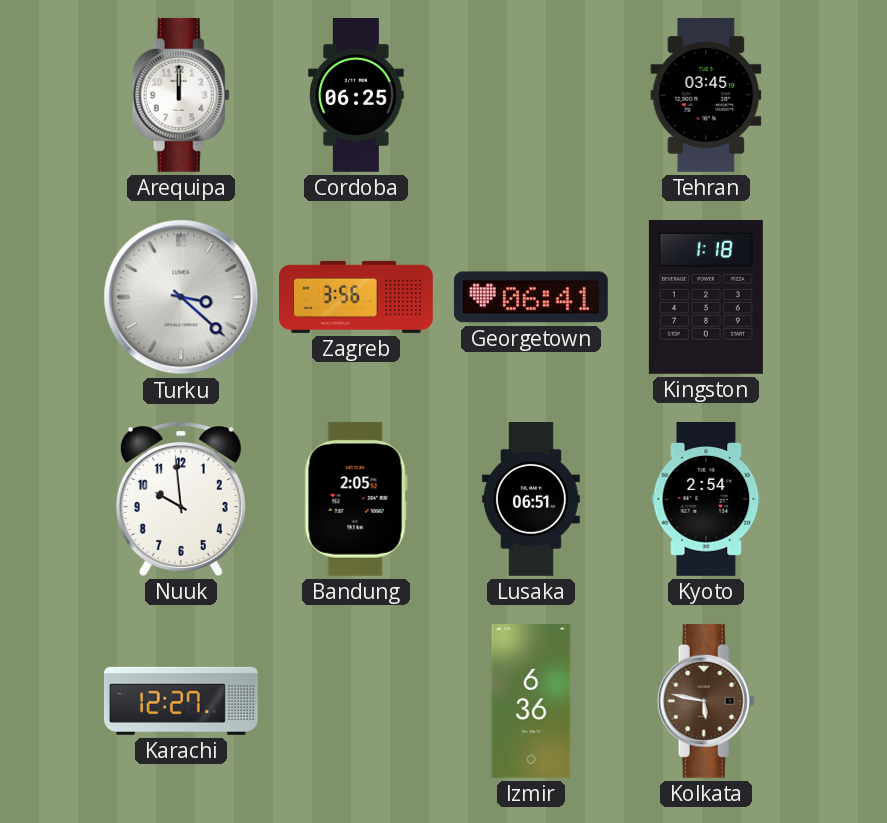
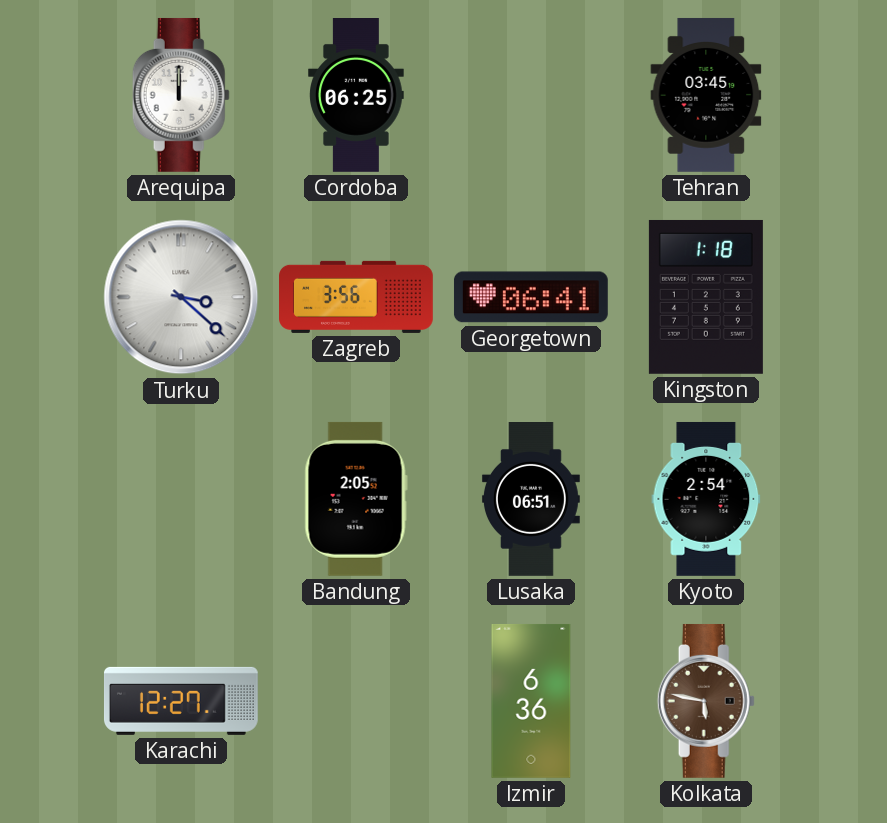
Nuuk: 9:59 -> none (181, 499)
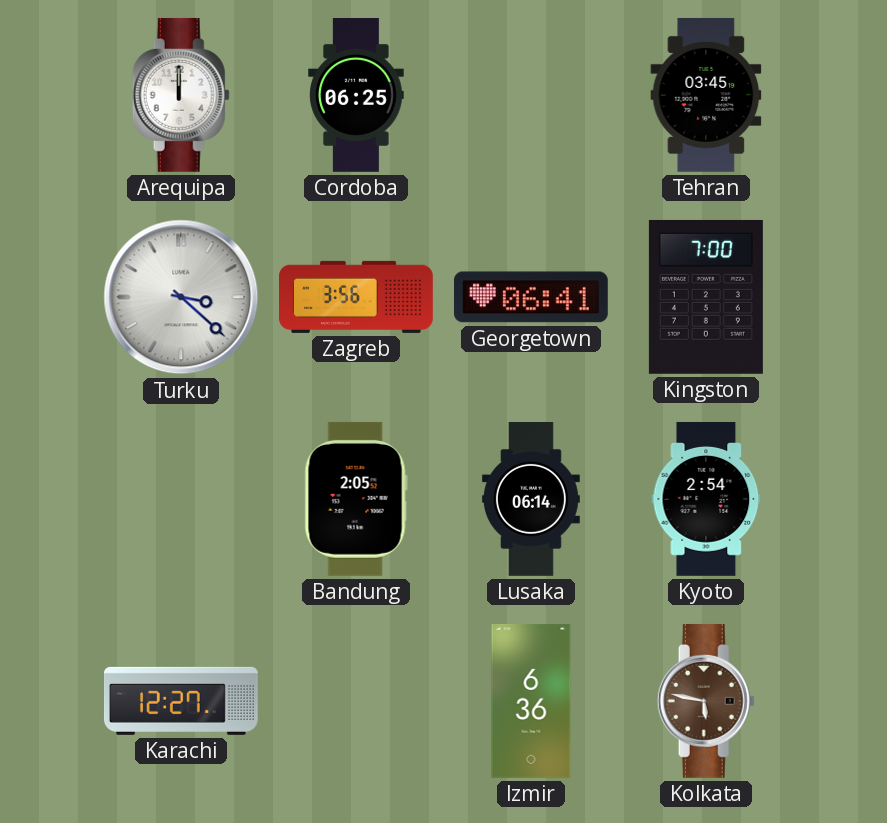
Kingston: 1:18 -> 7:00 (706, 297)
Lusaka: 06:51 -> 06:14 (531, 500)
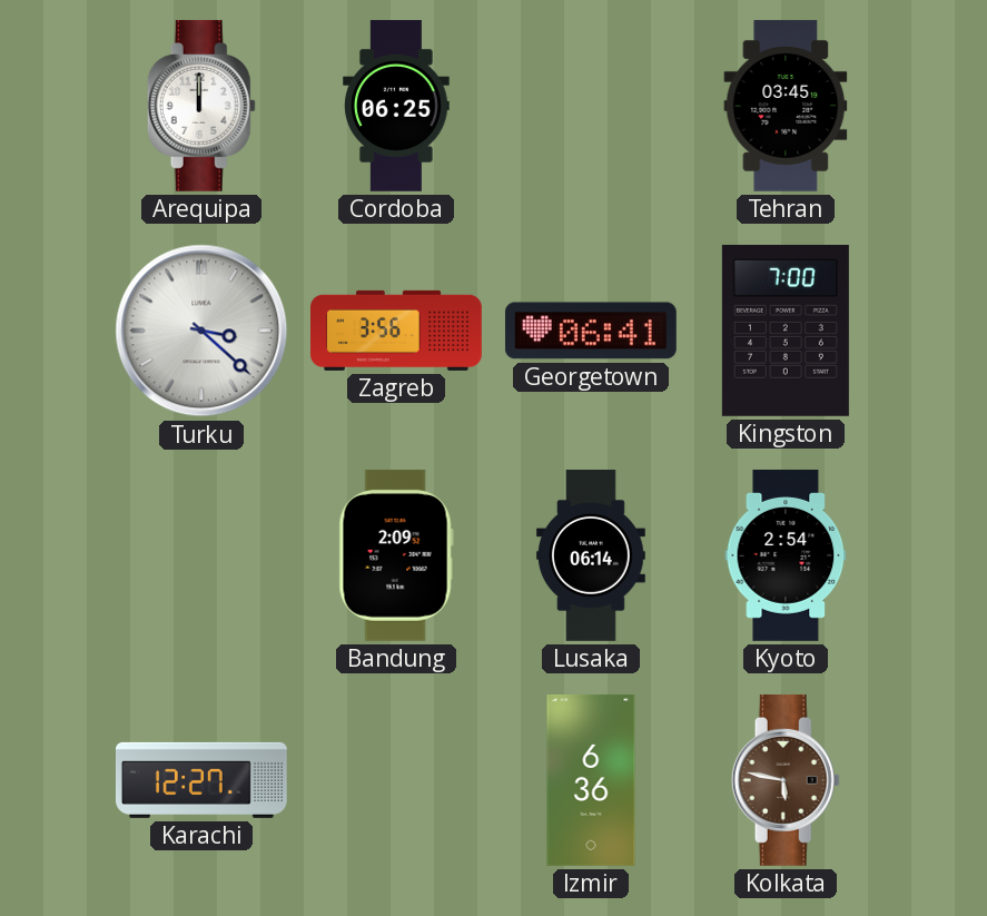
Bandung: 2:05 -> 2:09 (396, 555)
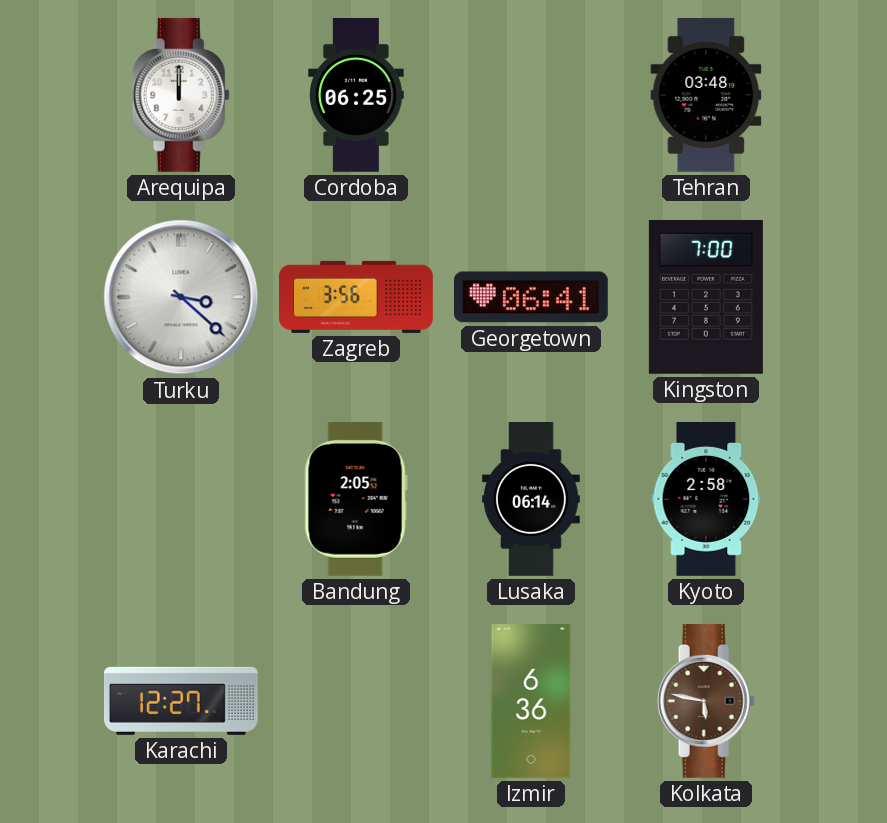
Tehran: 03:45 -> 03:48 (706, 95)
Bandung: 2:09 -> 2:05 (356, 499)
Kyoto: 2:54 -> 2:58 (706, 499)
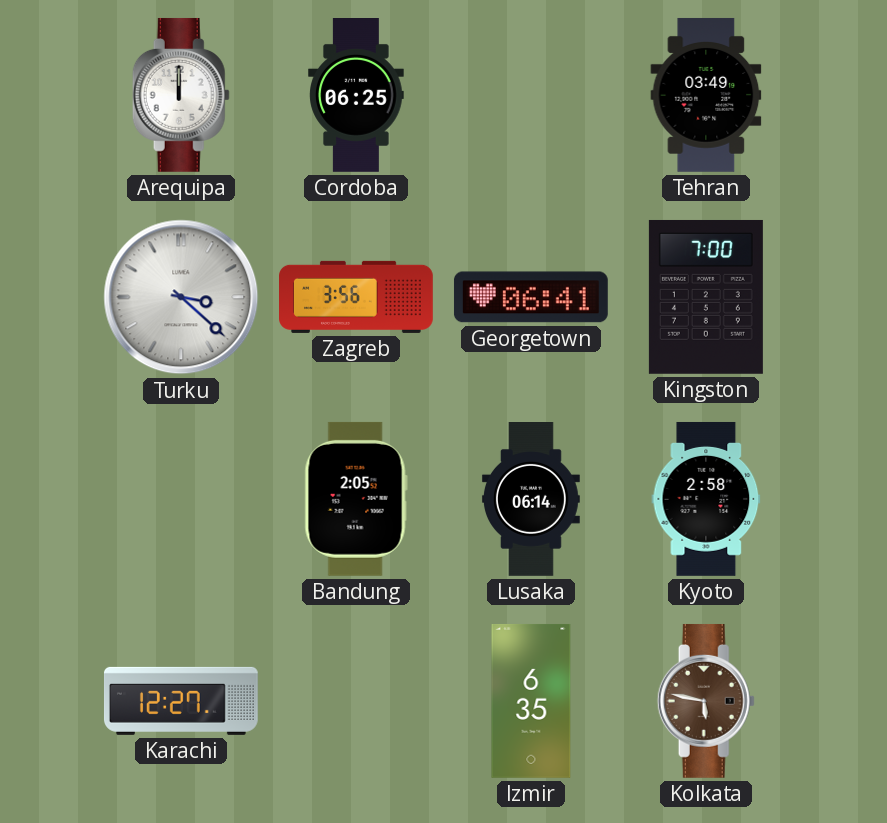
Tehran: 03:48 -> 03:49 (706, 95)
Izmir: 6:36 -> 6:35 (531, 701)
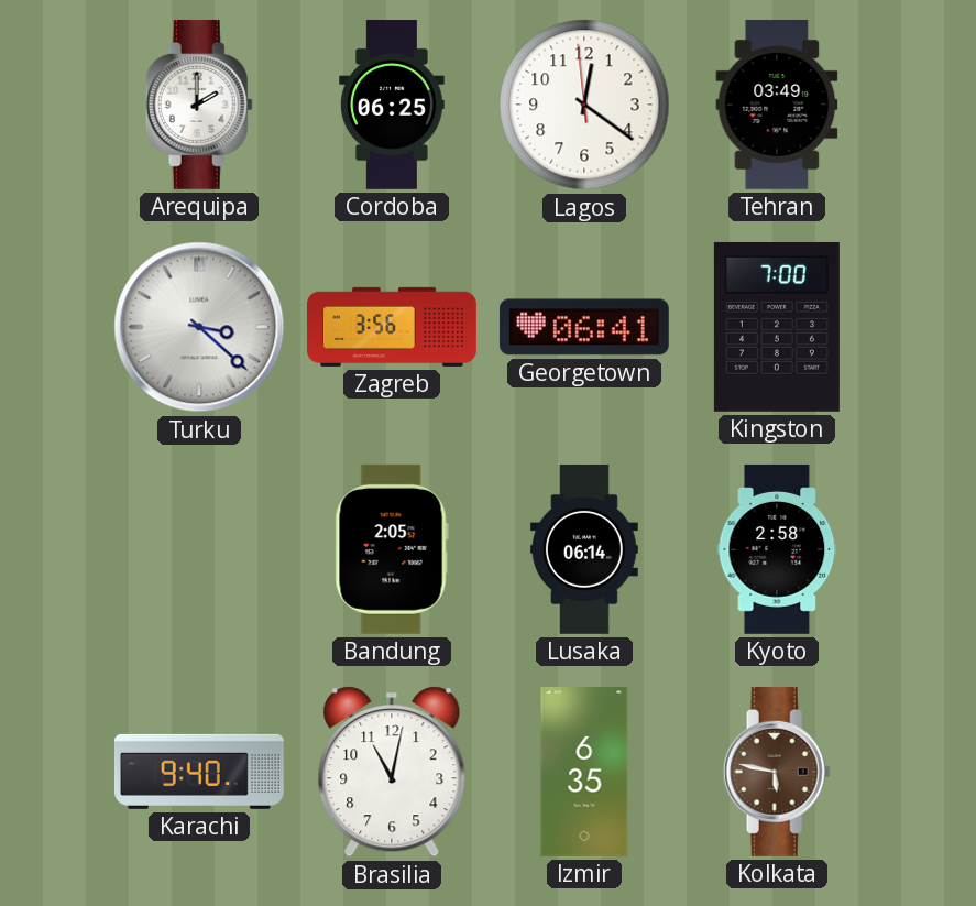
Arequipa: 12:00 -> 2:00 (199, 105)
Lagos: none -> 12:20 (584, 105)
Karachi: 12:27 -> 9:40 (199, 772)
Brasilia: none -> 11:02 (392, 772)
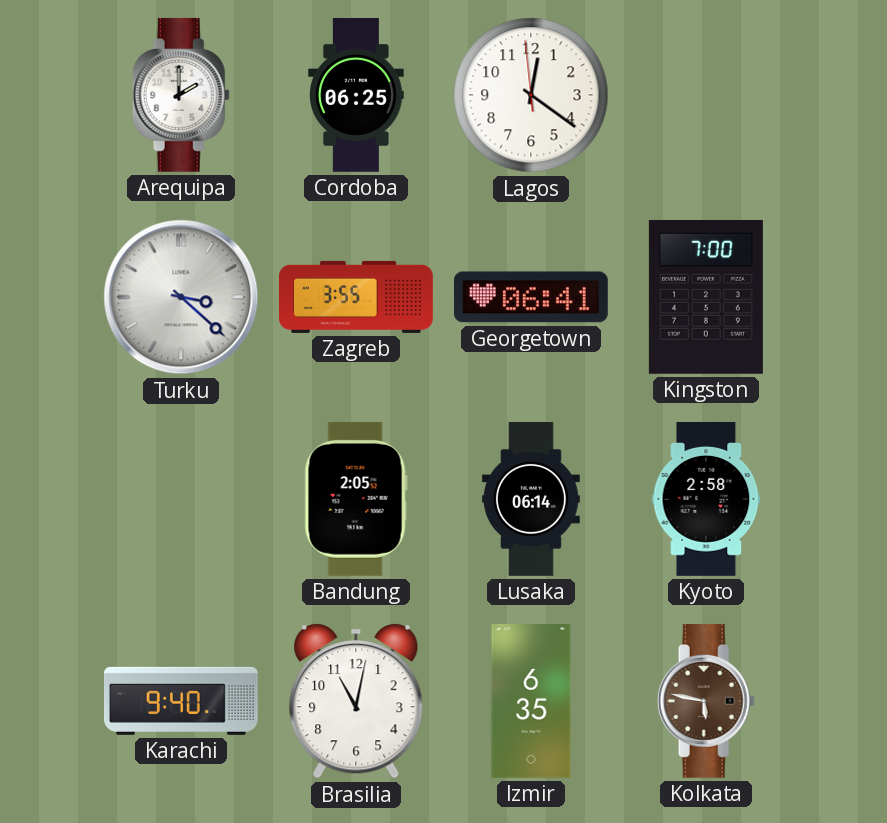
Tehran: 03:49 -> none (777, 105)
Zagreb: 3:56 -> 3:55 (357, 297)
